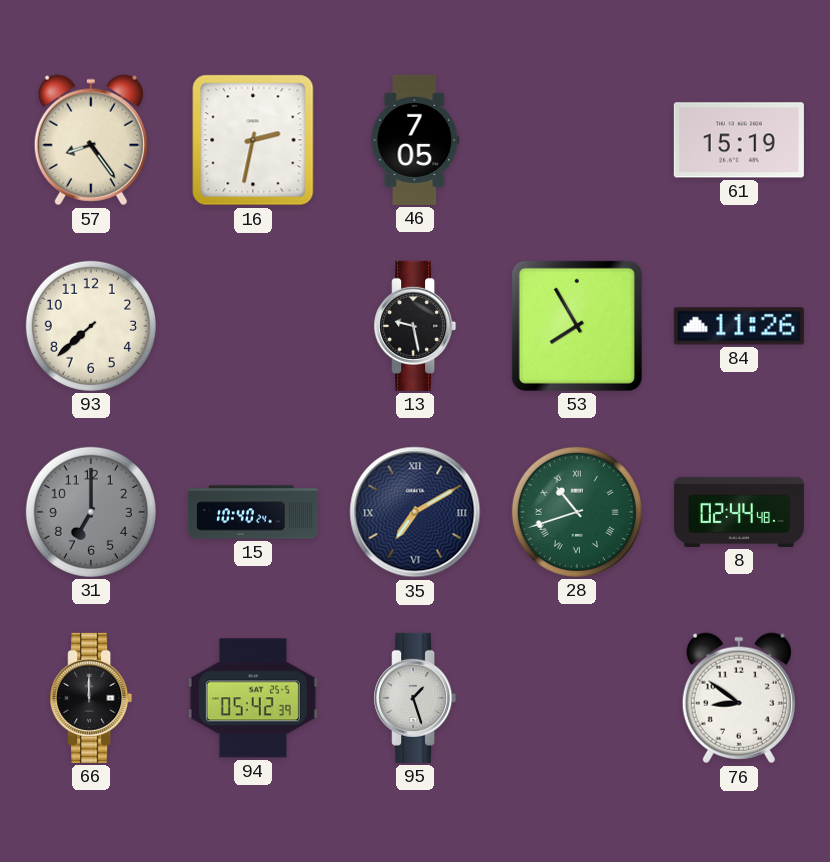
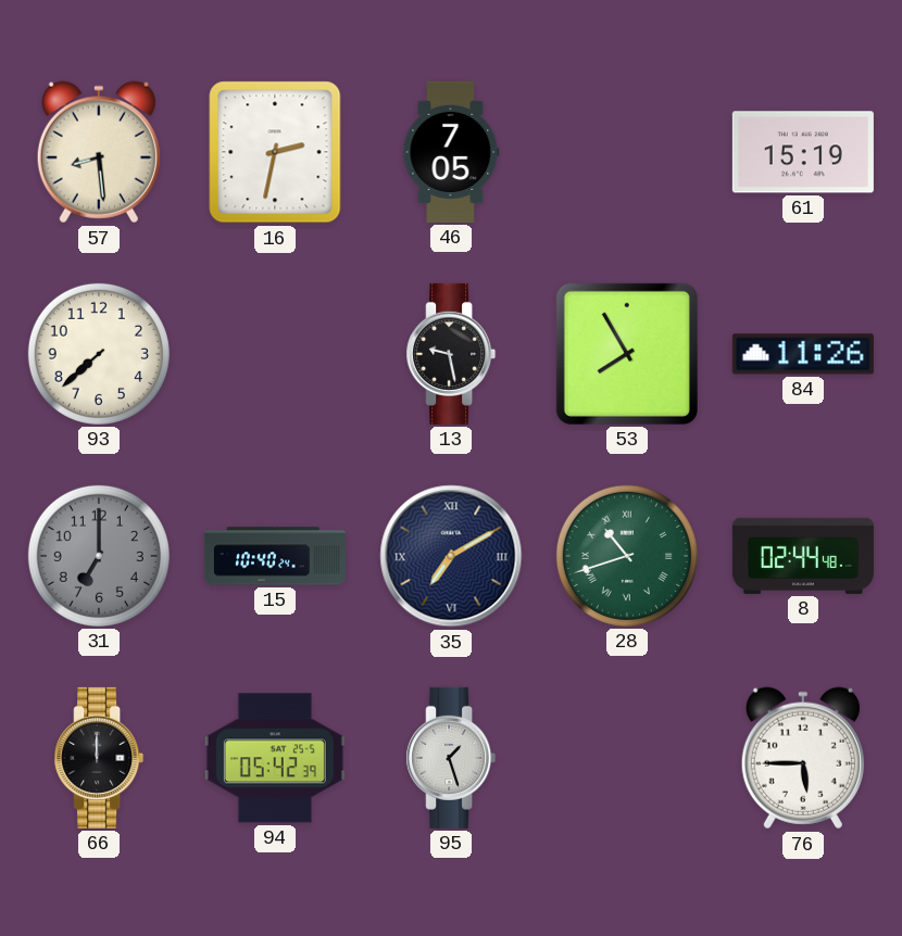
57: 8:24 -> 8:29 (99, 152)
76: 8:51 -> 5:45 (803, 758)
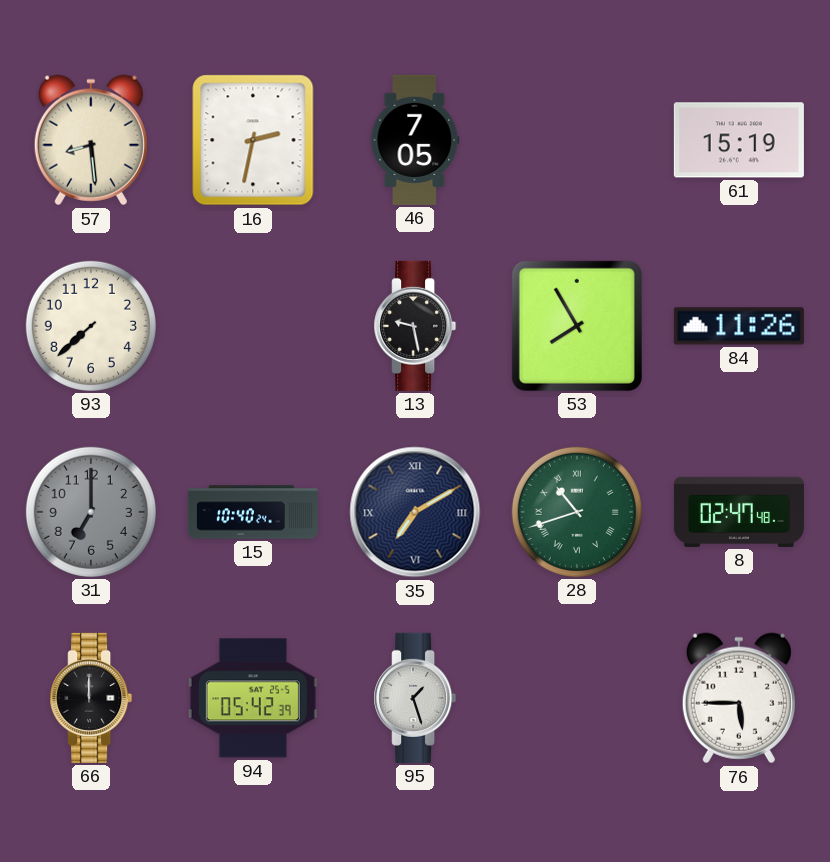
8: 02:44 -> 02:47 (739, 512)
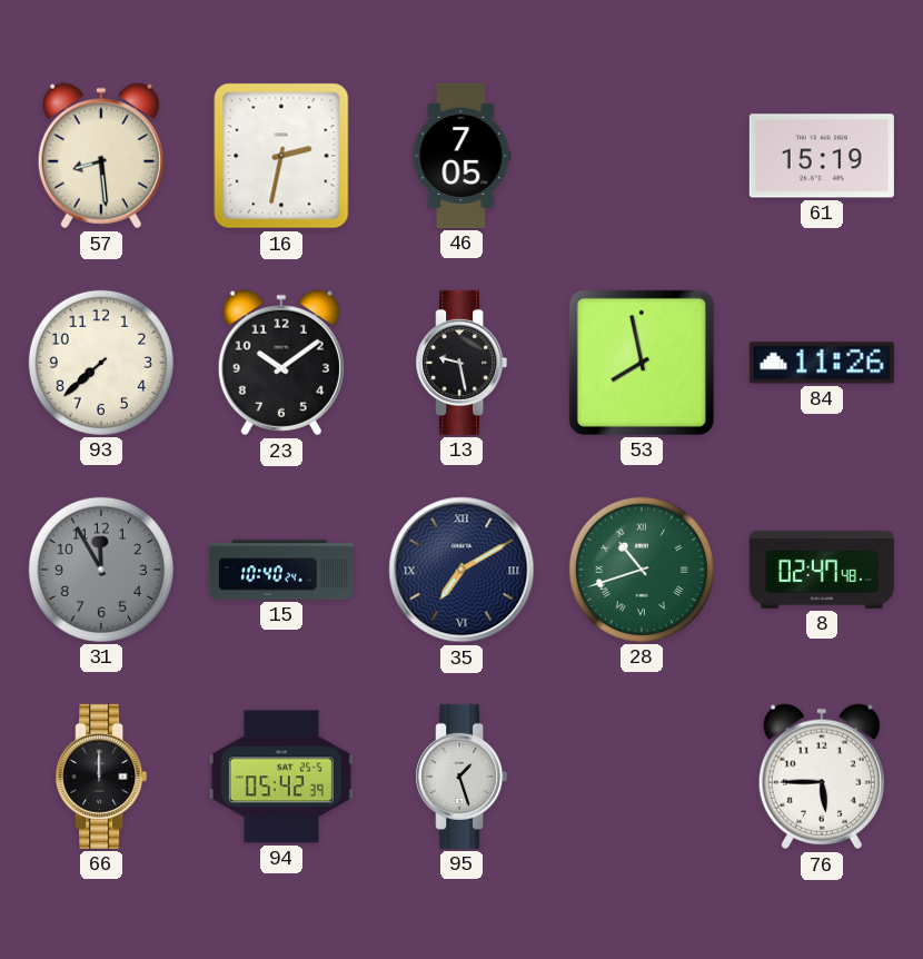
23: none -> 10:09 (281, 363)
53: 7:55 -> 7:58 (642, 363)
31: 7:00 -> 11:55 (101, 570)
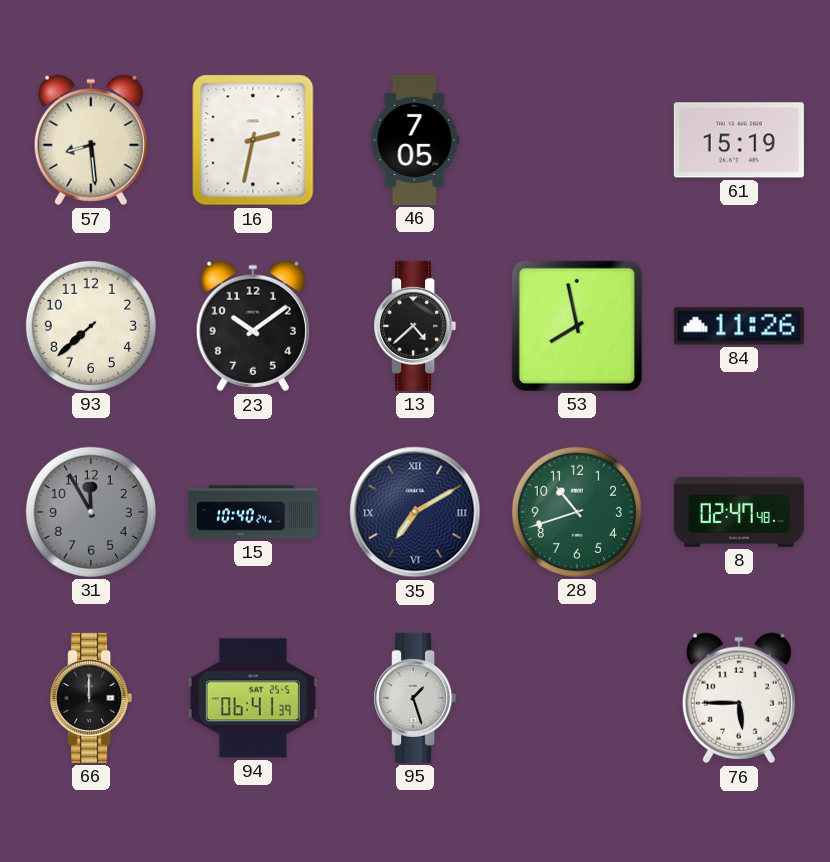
13: 9:28 -> 4:38 (415, 326)
28 numerals: Roman -> Arabic (577, 512)
94: 05:42 -> 06:41 (253, 698)
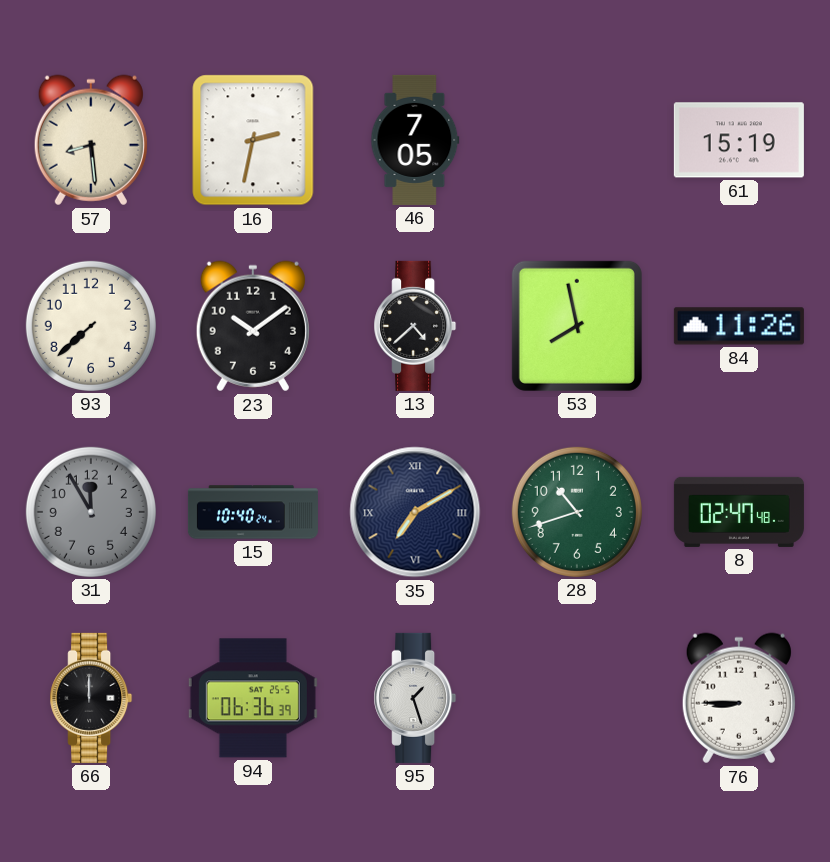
94: 06:41 -> 06:36 (253, 698)
76: 5:45 -> 8:45 (739, 698)
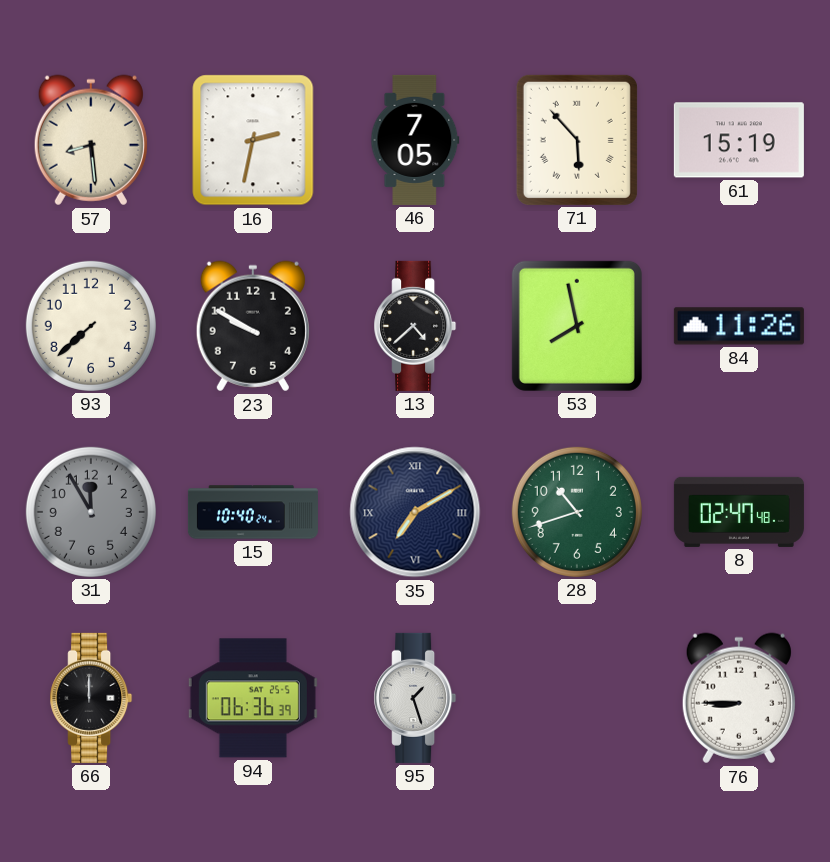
71: none -> 5:53 (577, 140)
23: 10:09 -> 9:50 (253, 326)
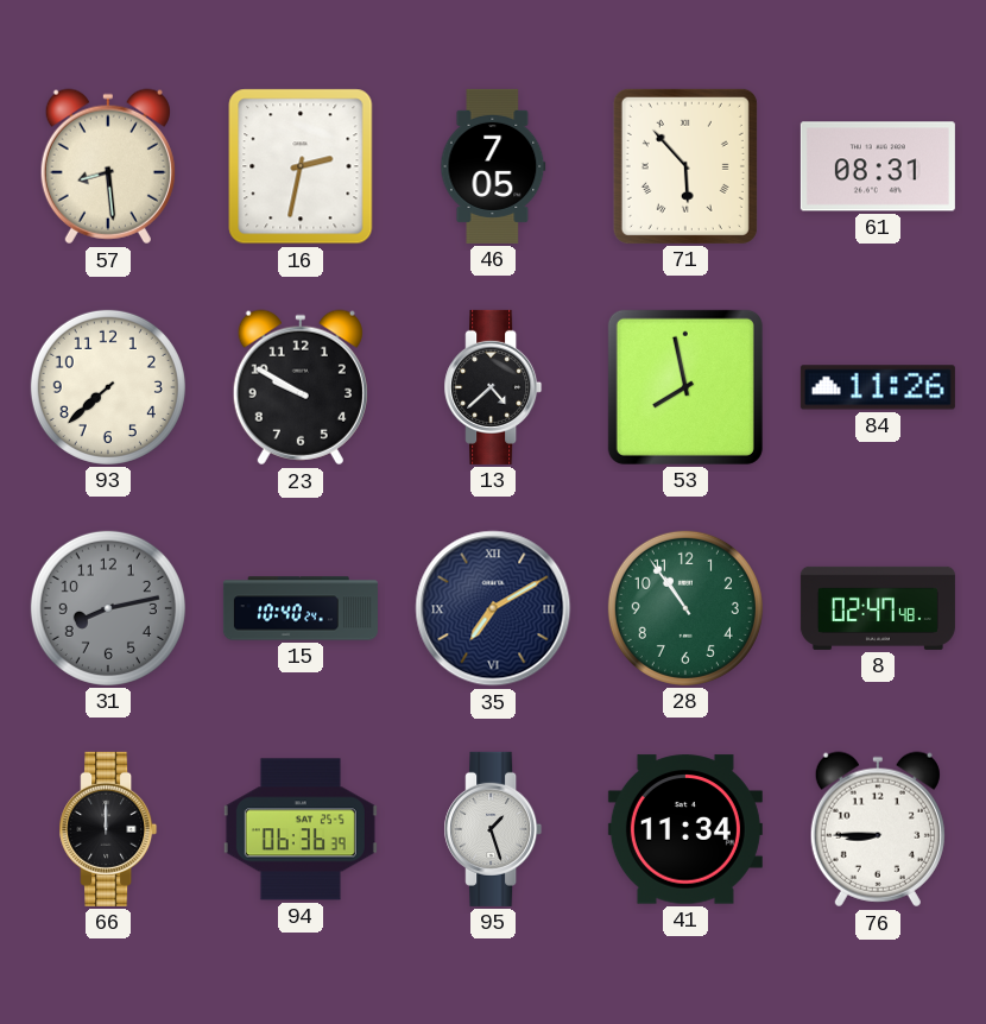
61: 15:19 -> 08:31 (878, 166)
31: 11:55 -> 8:13 (108, 608)
28: 10:42 -> 10:54 (685, 608)
41: none -> 11:34 (685, 829)
